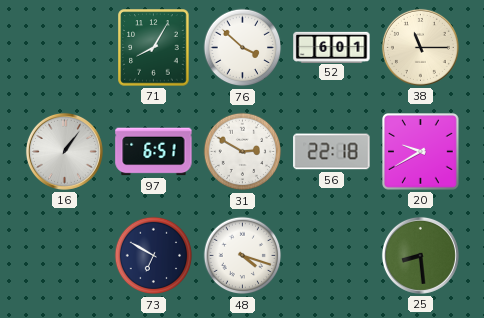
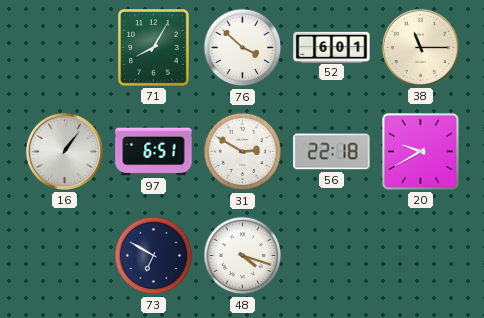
25: 8:29 -> none (420, 255)
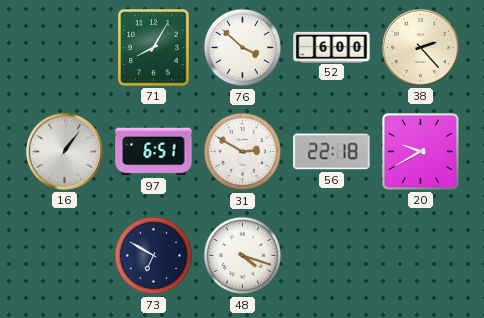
52: 6:01 -> 6:00 (332, 47)
38: 11:15 -> 2:23 (420, 47)
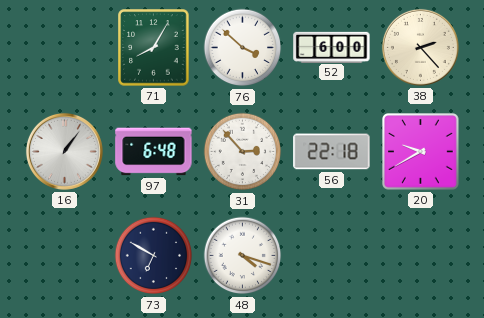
97: 6:51 -> 6:48 (154, 152)
31: 2:50 -> 2:53 (243, 152)
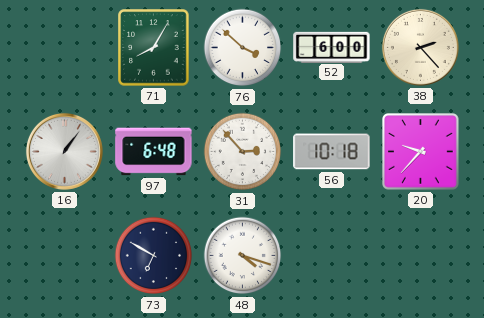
56: 22:18 -> 10:18 (332, 152)
20: 9:40 -> 9:37 (421, 152)
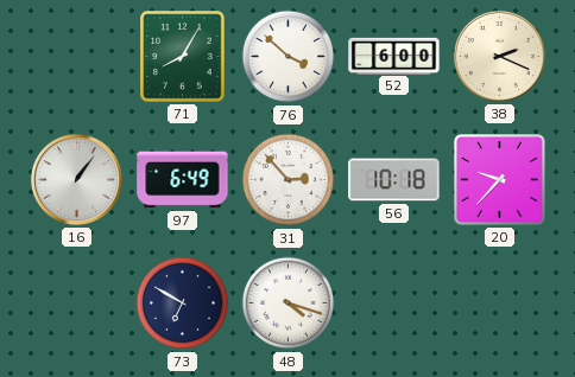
38: 2:23 -> 2:19 (499, 56)
97: 6:48 -> 6:49 (183, 180)
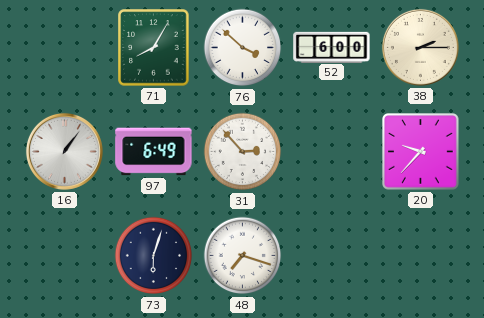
38: 2:19 -> 2:15 (420, 47)
56: 10:18 -> none (394, 180)
73: 6:50 -> 6:03 (154, 256)
48: 4:18 -> 7:18 (243, 256)
